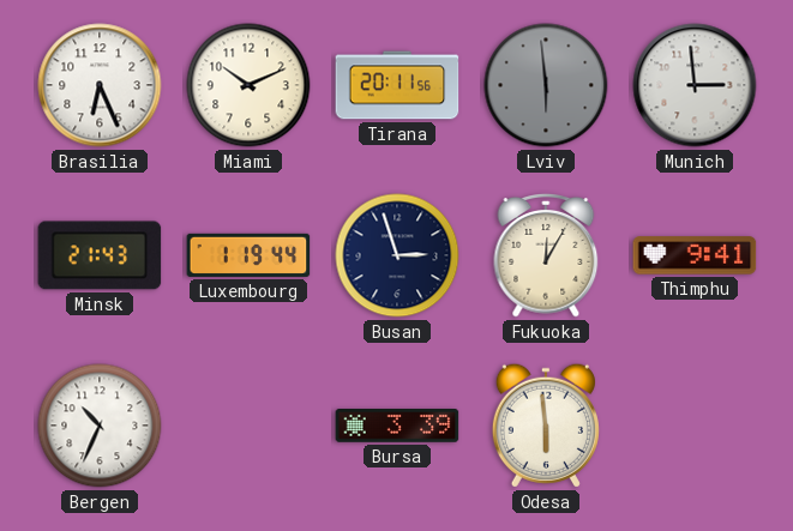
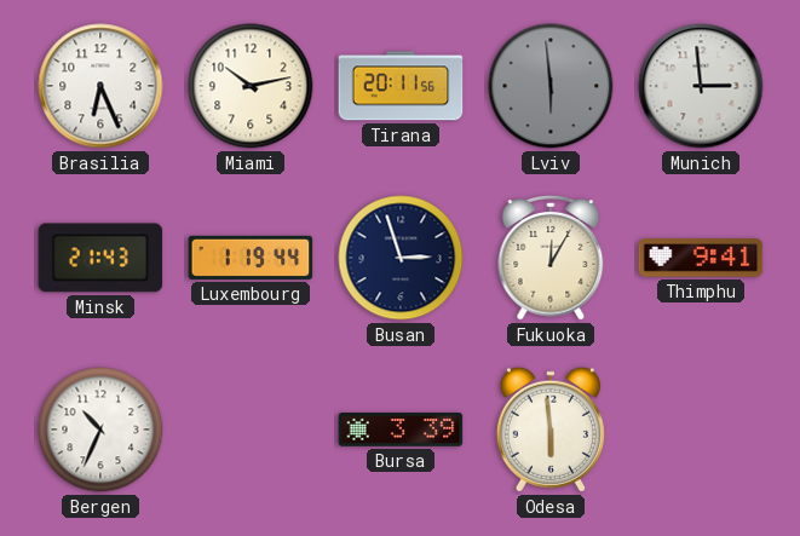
Miami: 10:11 -> 10:13 (251, 86)
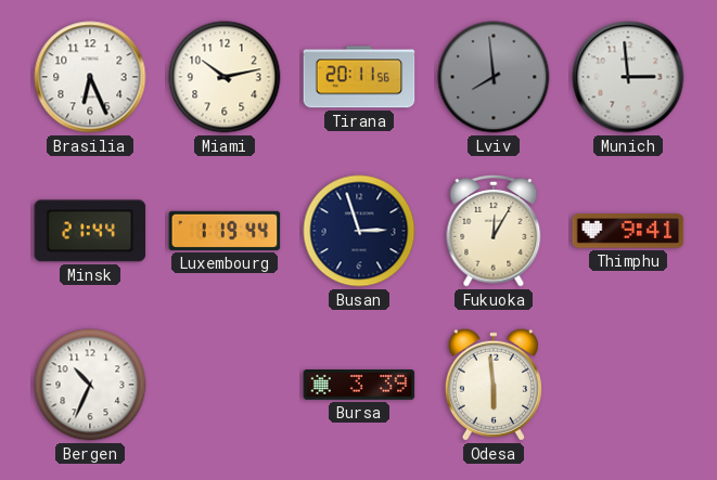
Lviv: 5:59 -> 7:59 (494, 77)
Minsk: 21:43 -> 21:44 (90, 231)
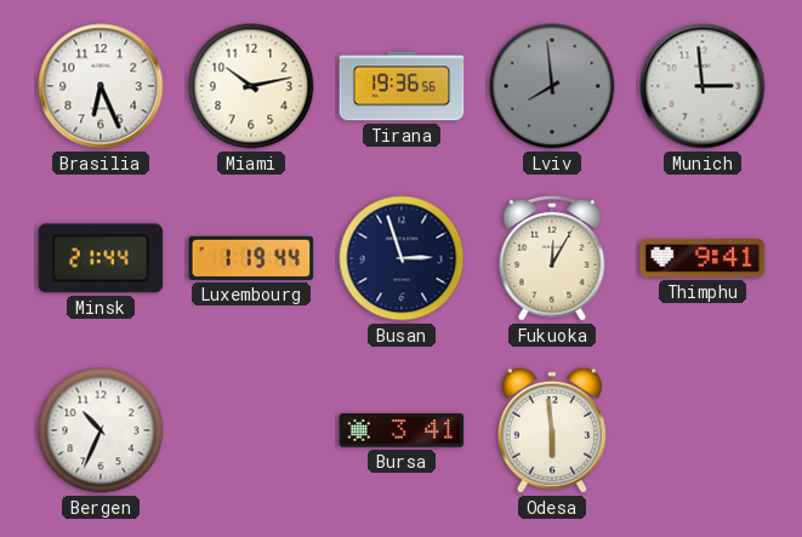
Tirana: 20:11 -> 19:36 (402, 86)
Bursa: 3:39 -> 3:41 (402, 430)
